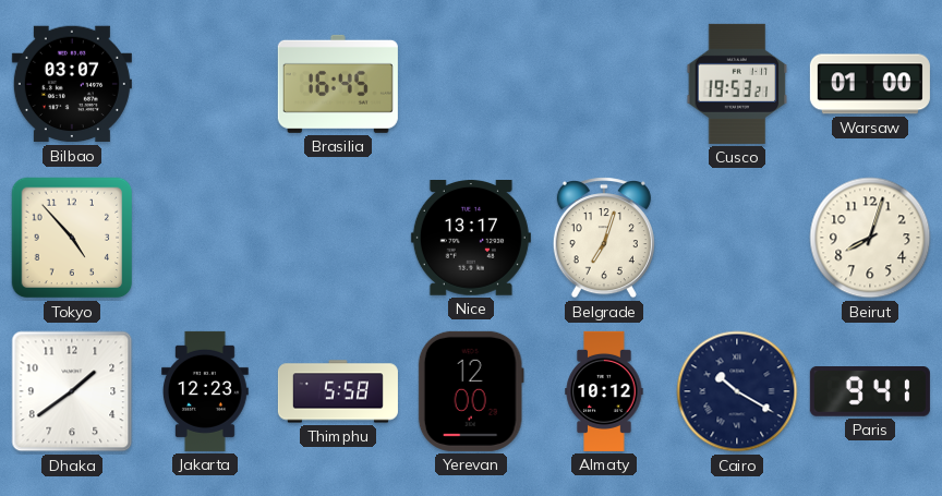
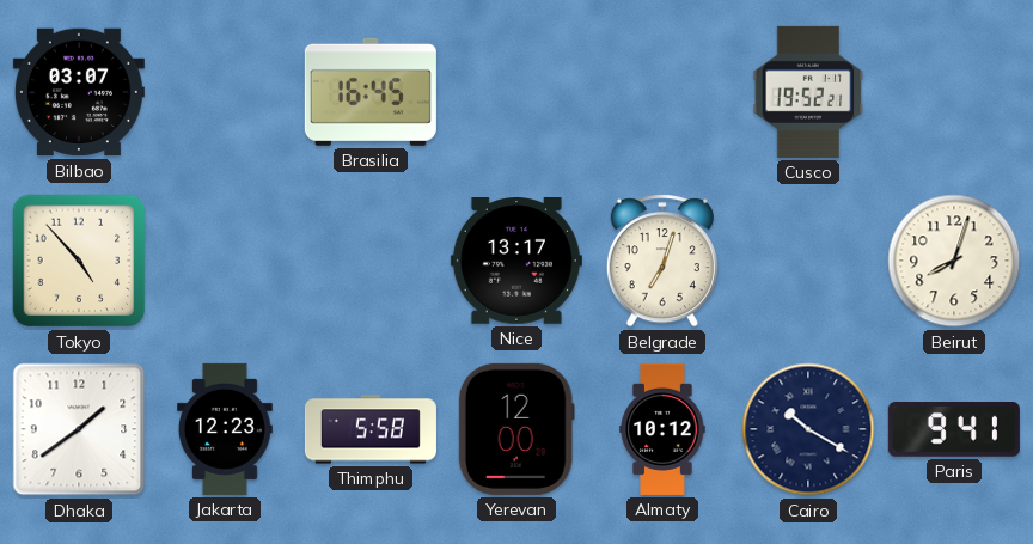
Cusco: 19:53 -> 19:52 (808, 92)
Warsaw: 01:00 -> none (870, 84)
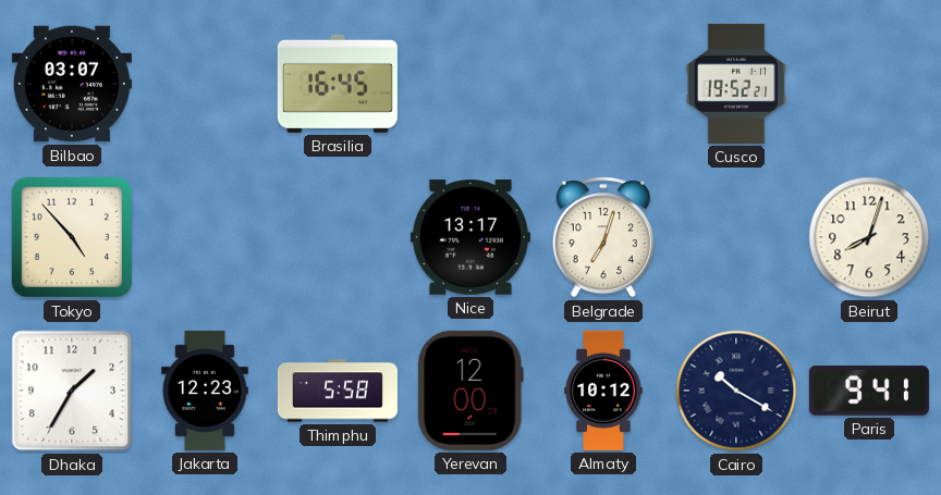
Dhaka: 1:39 -> 1:35 (72, 391)
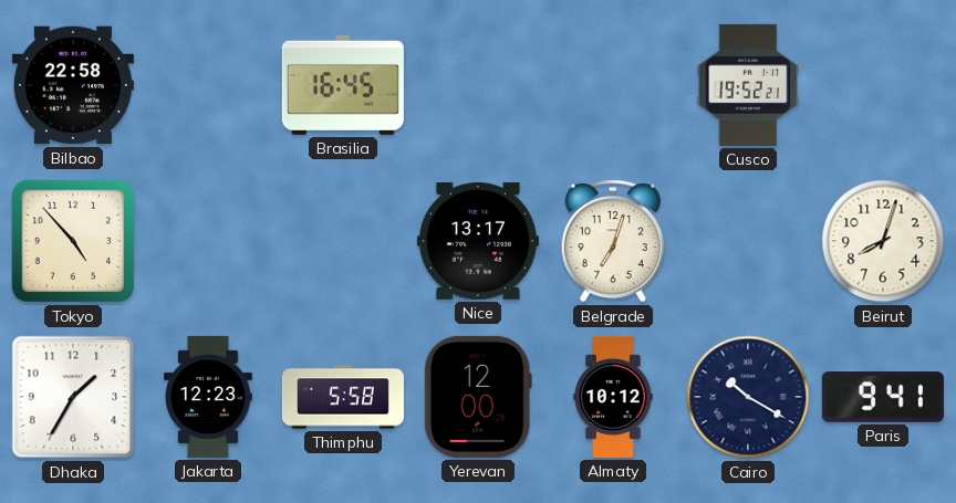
Bilbao: 03:07 -> 22:58 (73, 85)
